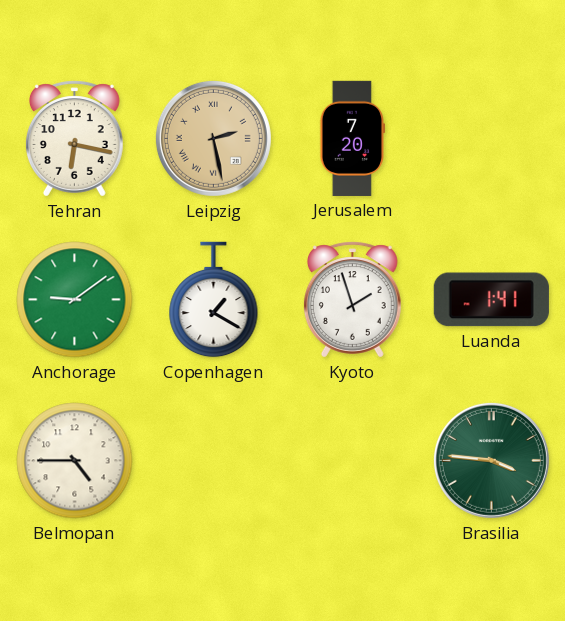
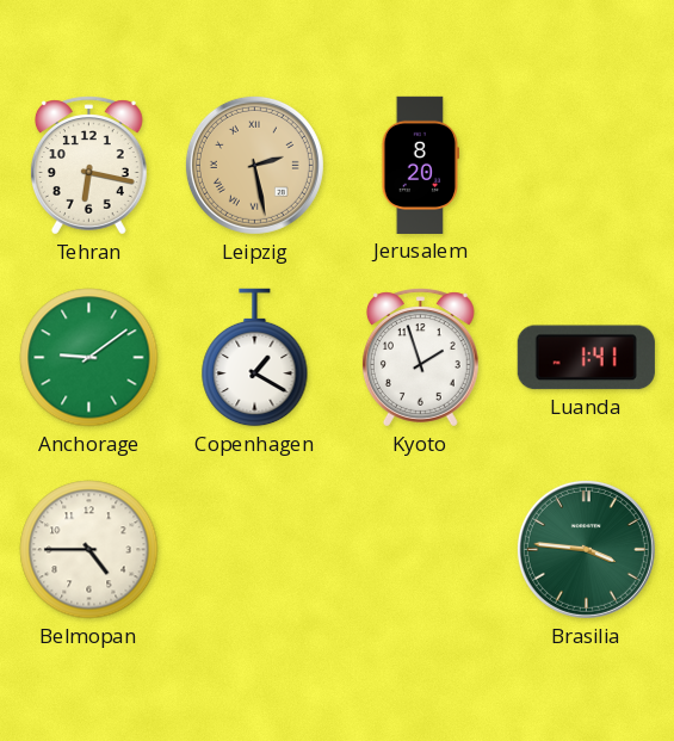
Jerusalem: 7:20 -> 8:20 (420, 165)
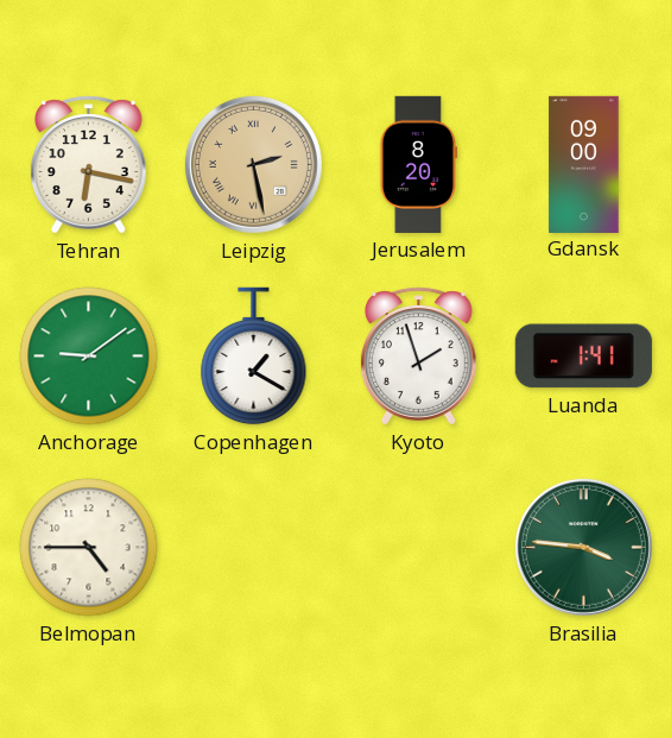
Gdansk: none -> 09:00 (584, 164)
